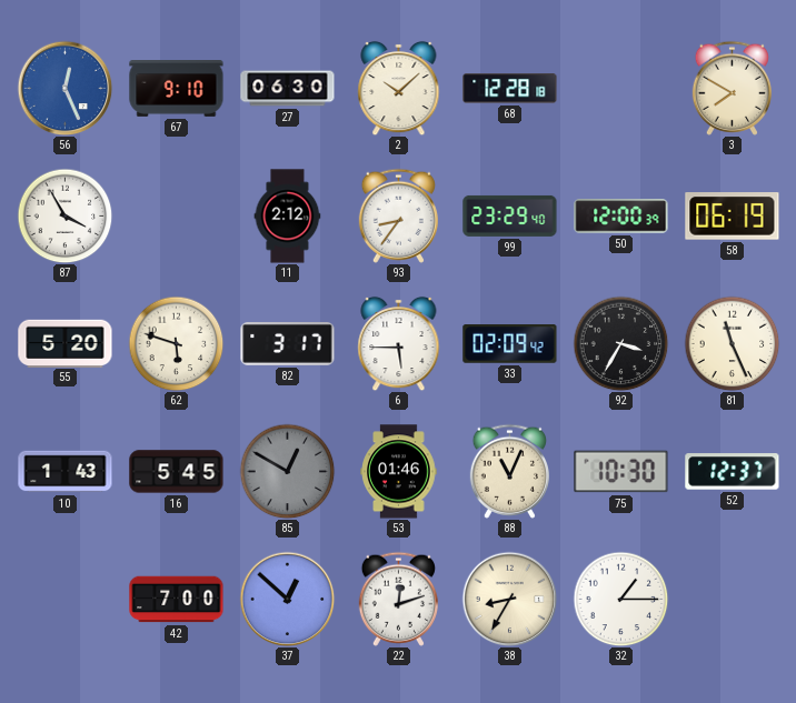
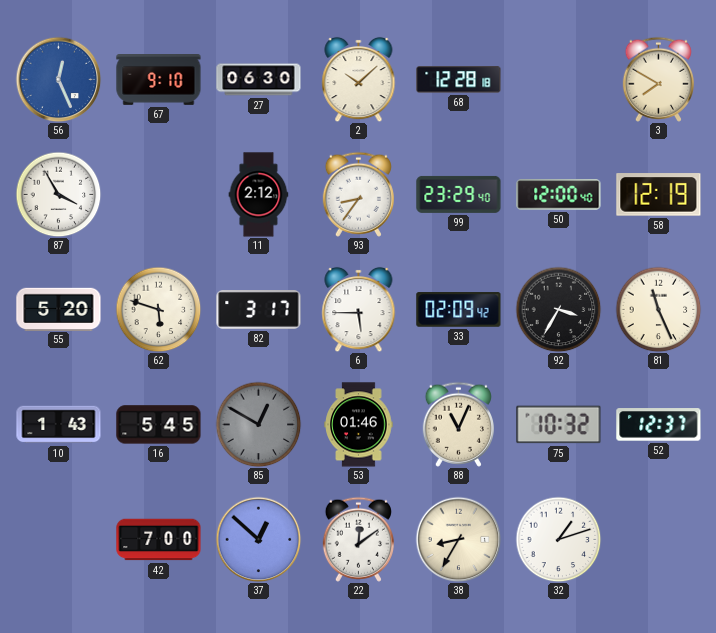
50: 12:00:39 -> 12:00:40 (559, 195)
58: 06:19 -> 12:19 (659, 195)
75: 10:30 -> 10:32 (559, 425)
22: 12:12 -> 12:09 (358, 539)
32: 1:15 -> 1:12 (558, 539)
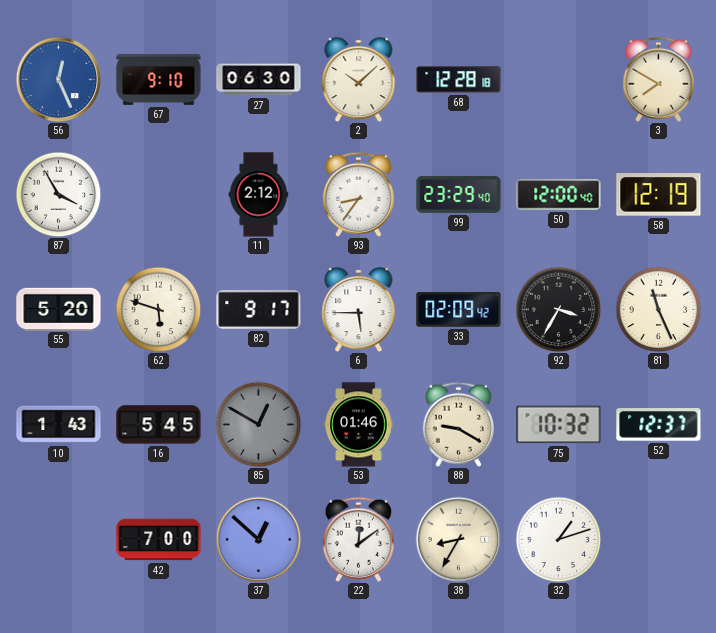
82: 3:17 -> 9:17 (259, 310)
88: 11:04 -> 9:20 (458, 424)
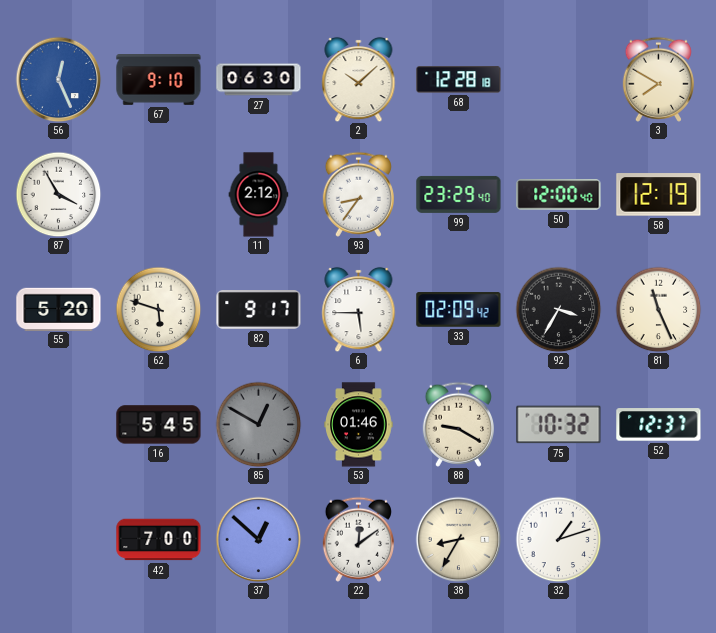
10: 1:43 -> none (59, 425)
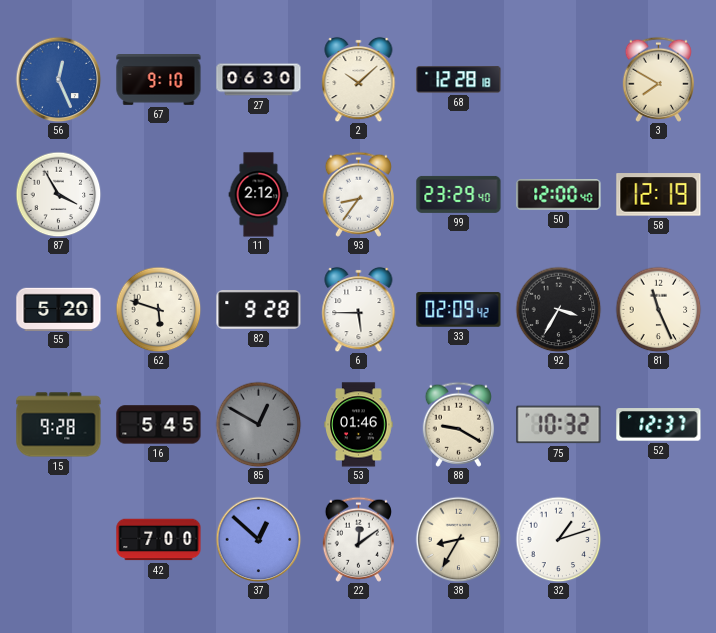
82: 9:17 -> 9:28 (259, 310)
15: none -> 9:28 (59, 425)
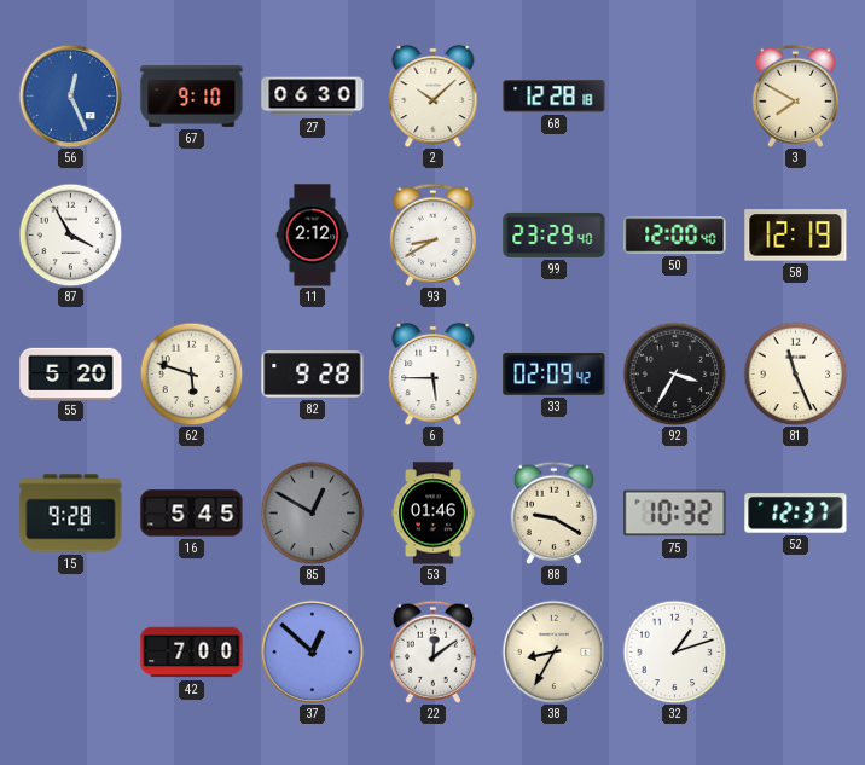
93: 8:36 -> 8:40 (432, 234)
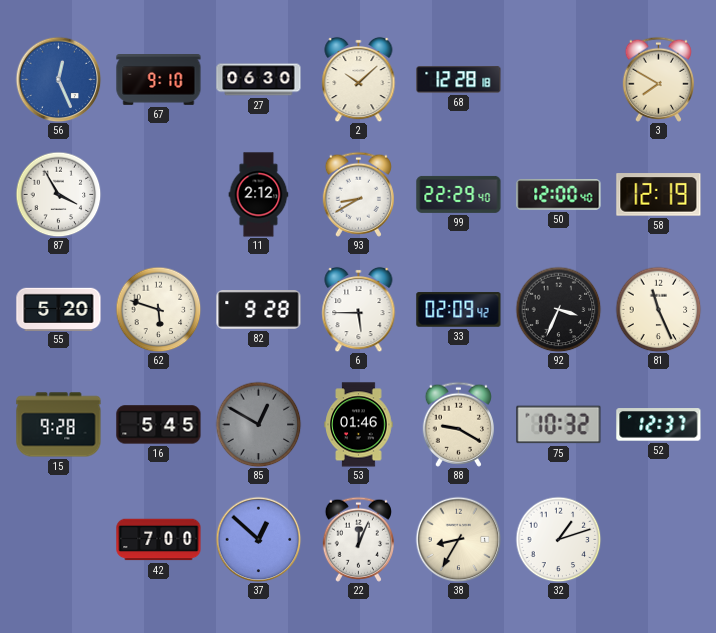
99: 23:29 -> 22:29 (459, 194)
92: 3:35 -> 3:34 (558, 309)
22: 12:09 -> 12:04 (358, 539)
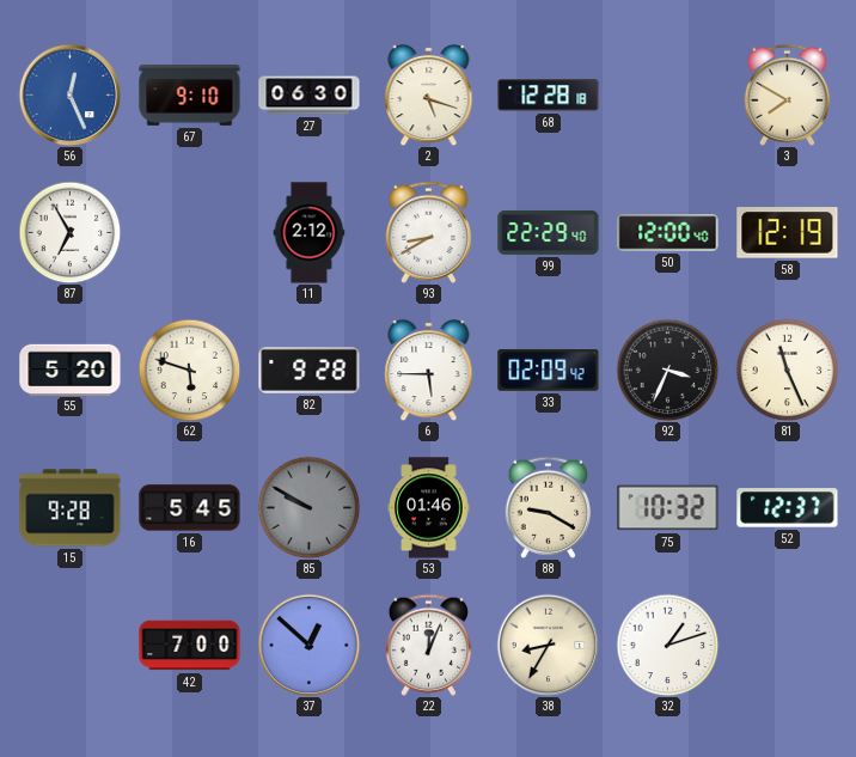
2: 10:08 -> 5:18 (429, 94)
87: 3:55 -> 6:55 (69, 232)
85: 12:50 -> 9:50 (308, 507)
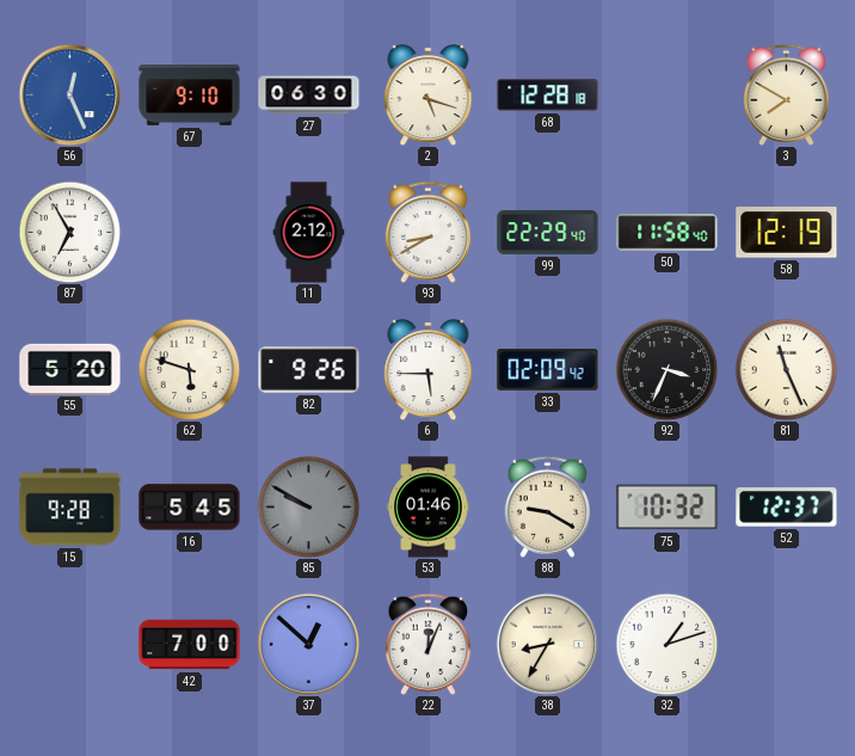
50: 12:00 -> 11:58 (668, 233)
82: 9:28 -> 9:26 (309, 370)
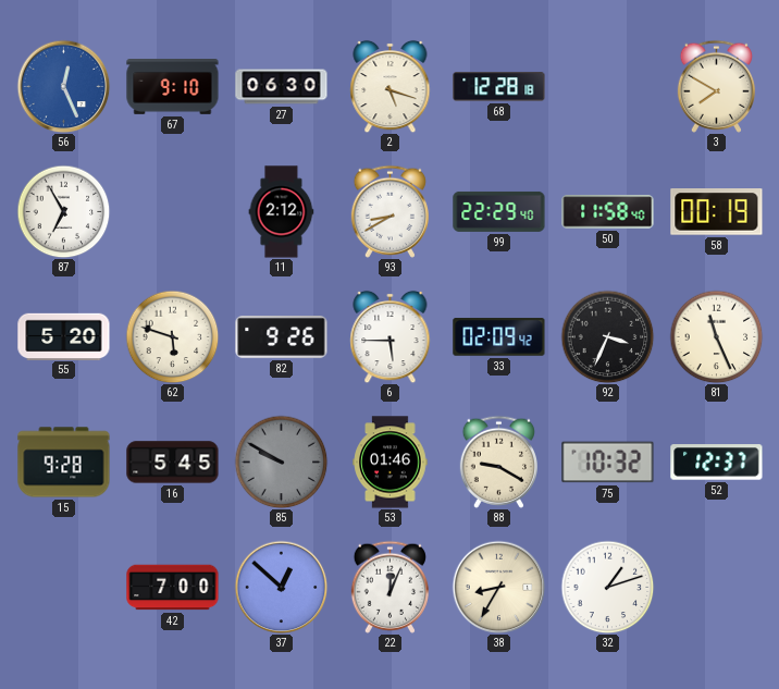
58: 12:19 -> 00:19 (717, 212)
